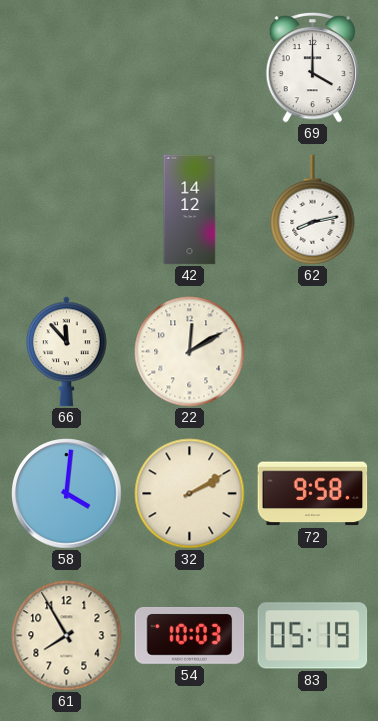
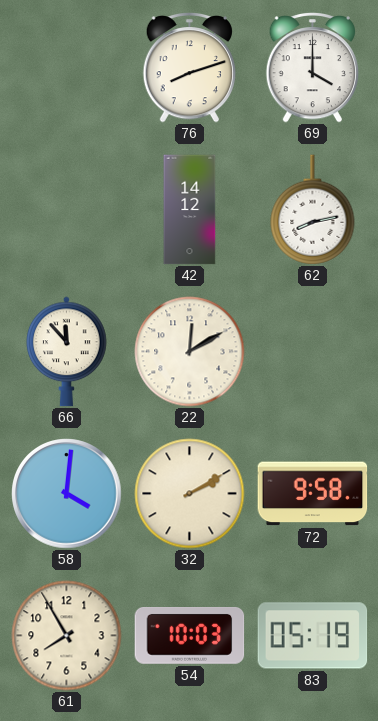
76: none -> 8:12 (189, 68)
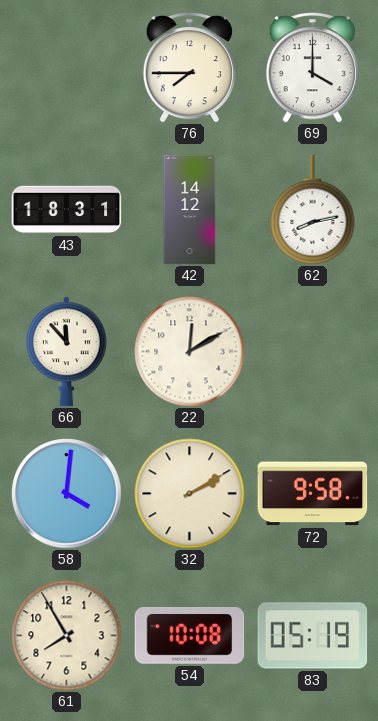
76: 8:12 -> 7:45 (189, 68)
43: none -> 18:31 (67, 210)
54: 10:03 -> 10:08 (190, 636)
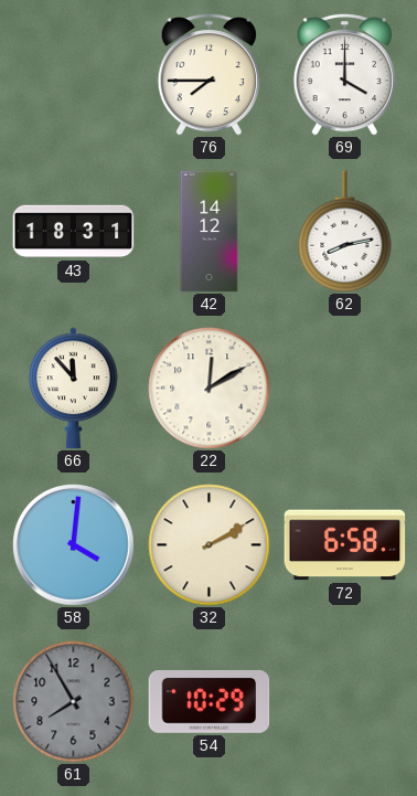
72: 9:58 -> 6:58 (345, 545)
61 dial: cream -> grey (74, 702)
54: 10:08 -> 10:29 (210, 702)
83: 05:19 -> none (313, 636)
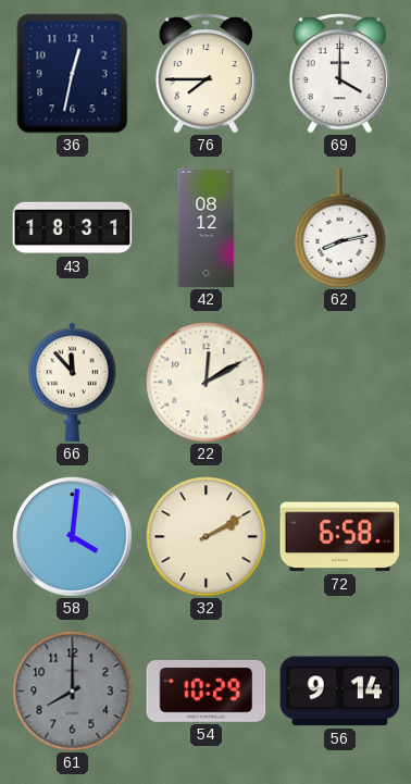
36: none -> 12:32 (73, 74)
42: 14:12 -> 08:12 (207, 228)
61: 7:55 -> 8:00 (73, 692)
56: none -> 9:14 (340, 692)
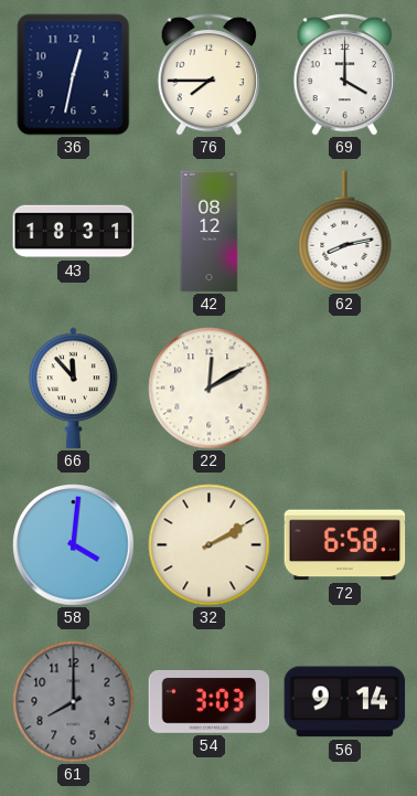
54: 10:29 -> 3:03 (210, 702)
